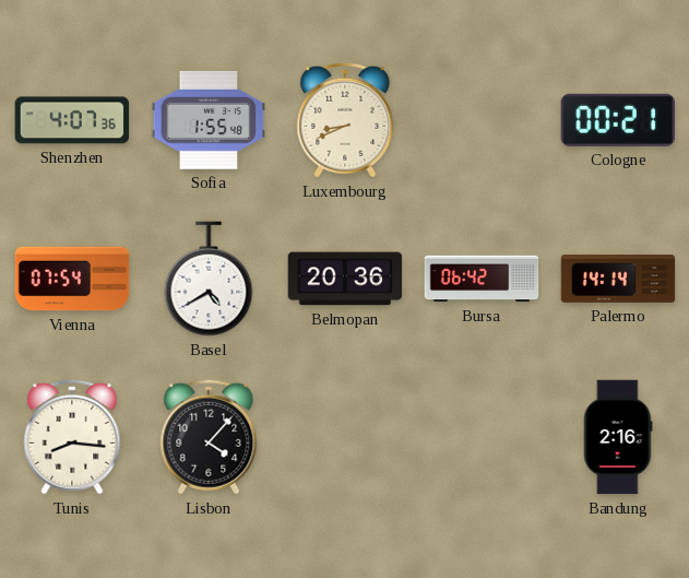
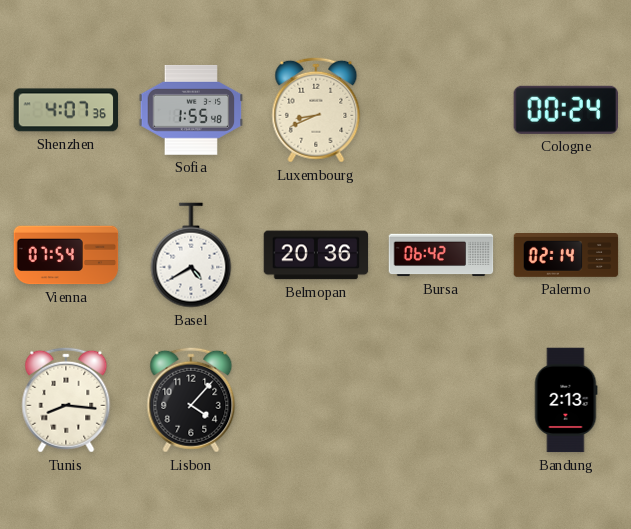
Cologne: 00:21 -> 00:24 (565, 110)
Palermo: 14:14 -> 02:14 (566, 256)
Bandung: 2:16 -> 2:13 (566, 400)
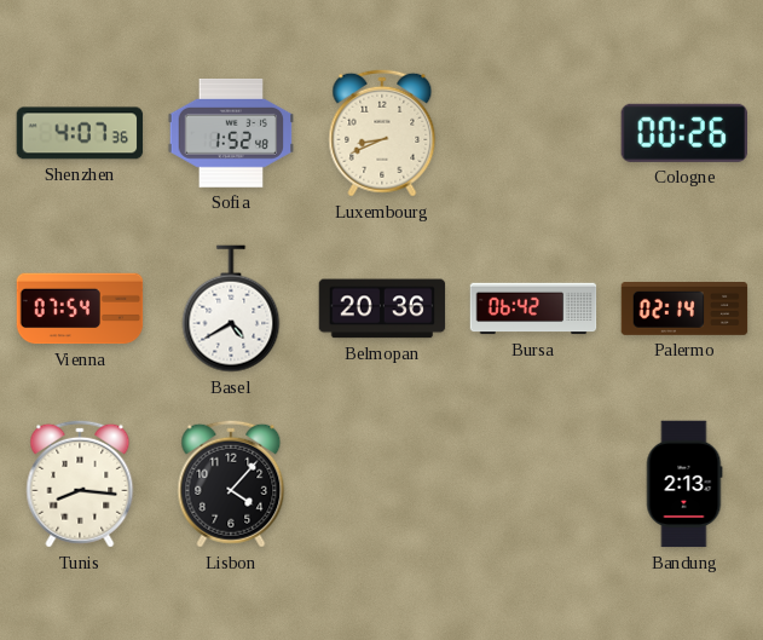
Sofia: 1:55 -> 1:52 (231, 133)
Cologne: 00:24 -> 00:26 (683, 133)
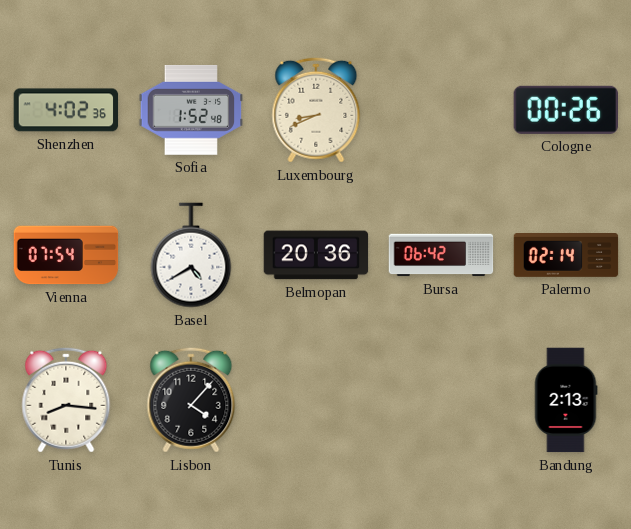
Shenzhen: 4:07 -> 4:02 (66, 110)
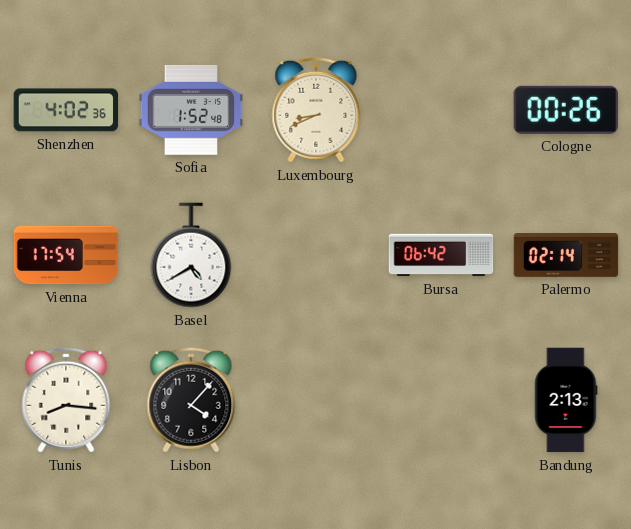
Vienna: 07:54 -> 17:54 (66, 255)
Belmopan: 20:36 -> none (316, 255)
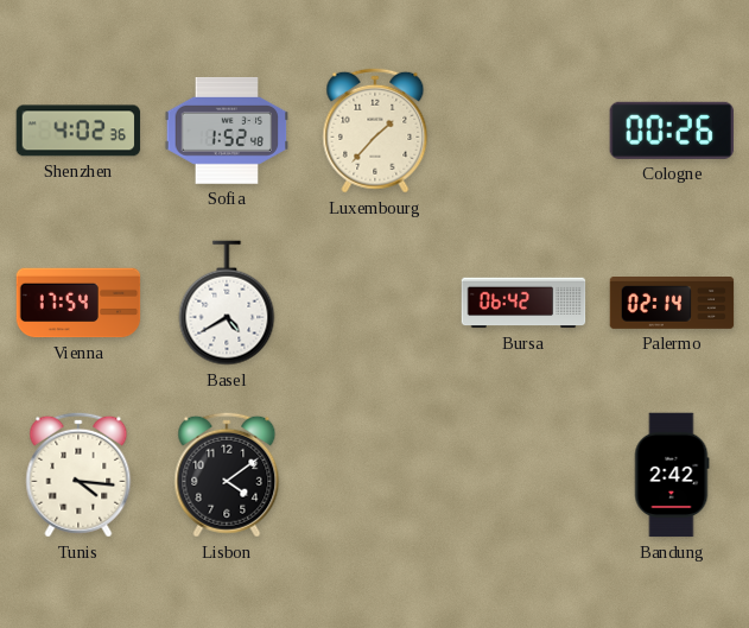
Luxembourg: 8:41 -> 1:37 (375, 131)
Tunis: 8:16 -> 4:16 (78, 475)
Lisbon: 4:07 -> 4:09 (227, 475)
Bandung: 2:13 -> 2:42 (672, 475)
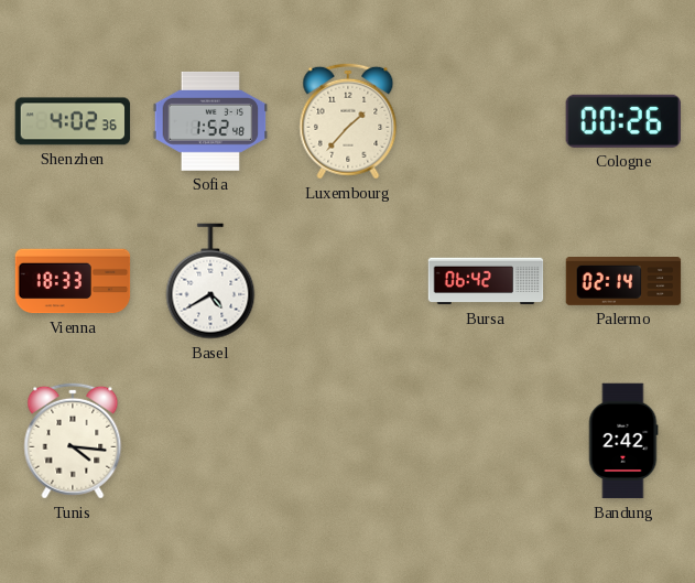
Vienna: 17:54 -> 18:33 (73, 281)
Lisbon: 4:09 -> none (227, 475)
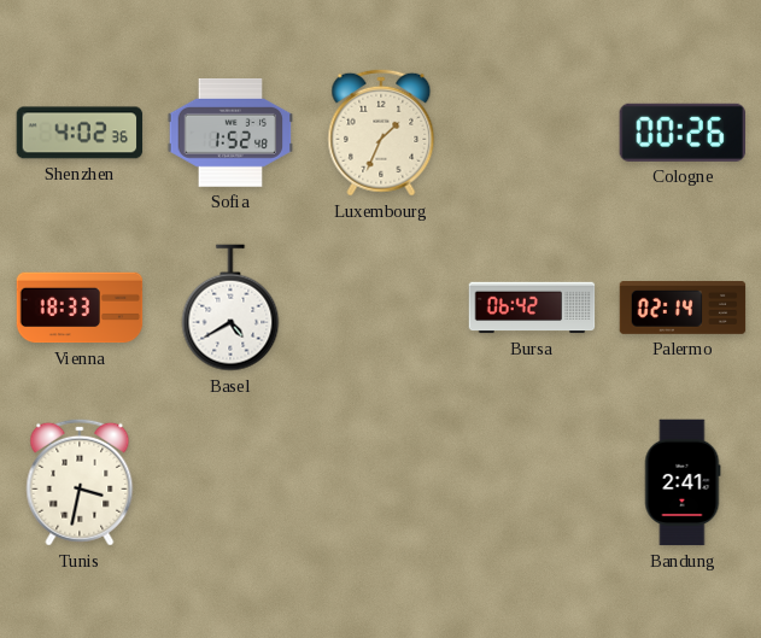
Luxembourg: 1:37 -> 1:34 (381, 133)
Tunis: 4:16 -> 3:32 (80, 482)
Bandung: 2:42 -> 2:41 (683, 482)
